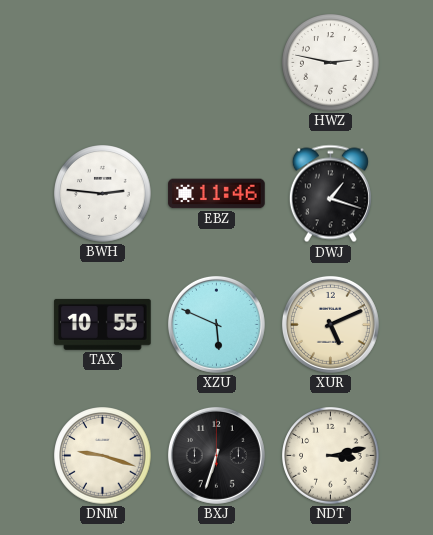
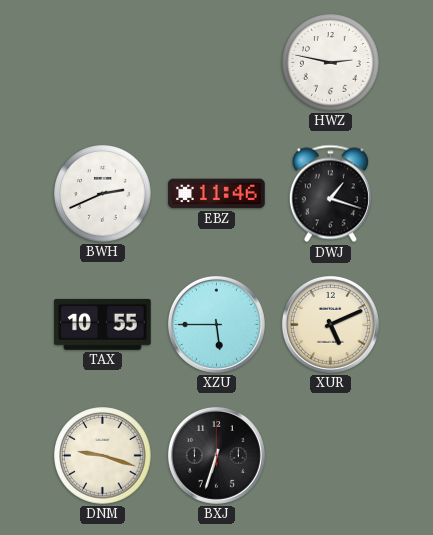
BWH: 2:46 -> 2:41 (103, 194)
XZU: 5:49 -> 5:45 (216, 324)
NDT: 3:13 -> none (331, 456)
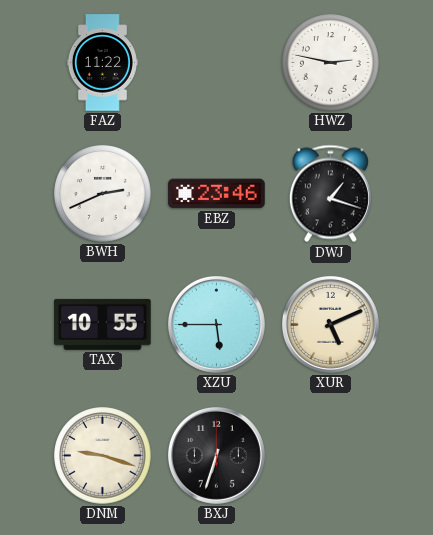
FAZ: none -> 11:22 (102, 63)
EBZ: 11:46 -> 23:46 (217, 194)
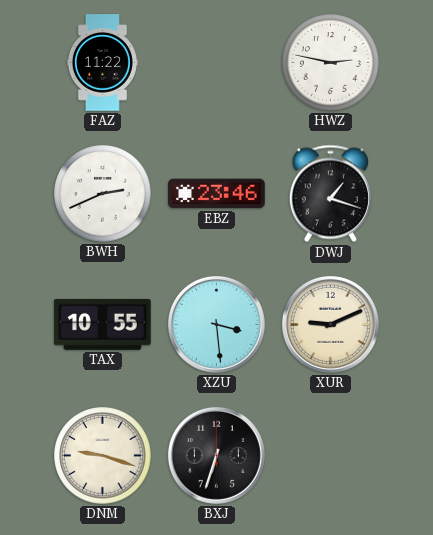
XZU: 5:45 -> 3:29 (216, 324)
XUR: 5:11 -> 9:11 (330, 324)
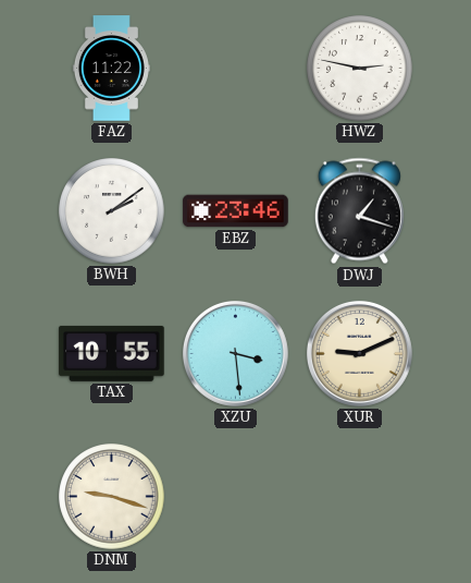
BWH: 2:41 -> 2:09 (112, 211)
BXJ: 6:33 -> none (216, 455)
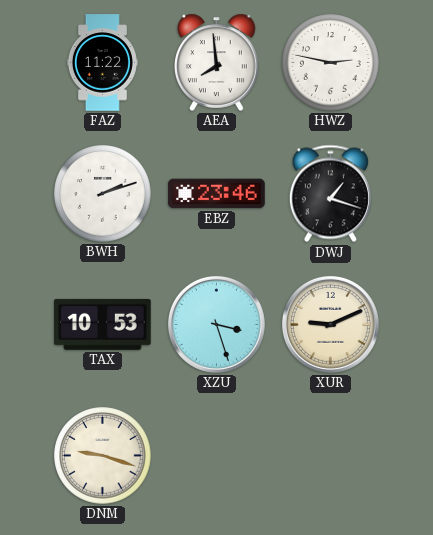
AEA: none -> 7:59 (217, 62)
BWH: 2:09 -> 2:12 (103, 194)
TAX: 10:55 -> 10:53 (103, 324)
XZU: 3:29 -> 3:27 (216, 324)
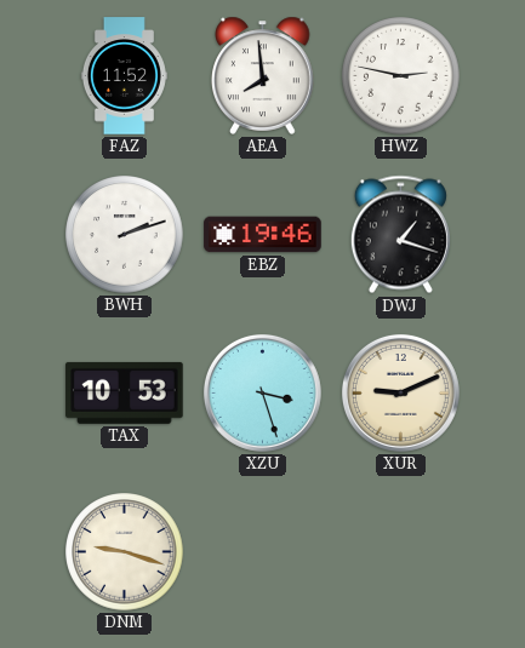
FAZ: 11:22 -> 11:52 (124, 76)
EBZ: 23:46 -> 19:46 (263, 235)
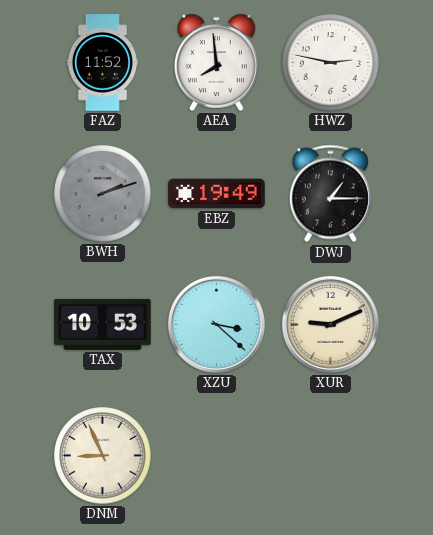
BWH dial: white -> grey (103, 194)
EBZ: 19:46 -> 19:49 (217, 194)
DWJ: 1:18 -> 1:15 (330, 194)
XZU: 3:27 -> 3:22 (216, 324)
DNM: 9:18 -> 8:56 (103, 456)
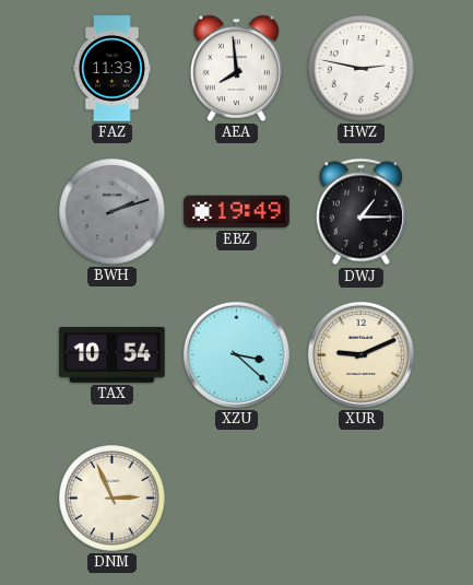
FAZ: 11:52 -> 11:33 (111, 69)
TAX: 10:53 -> 10:54 (113, 354)
DNM: 8:56 -> 2:56 (113, 499)
